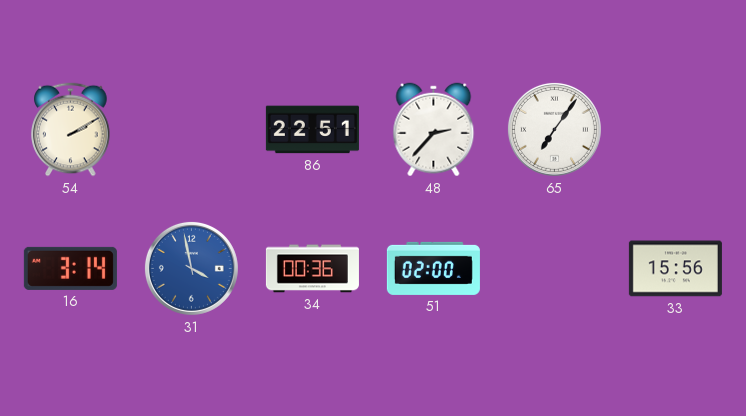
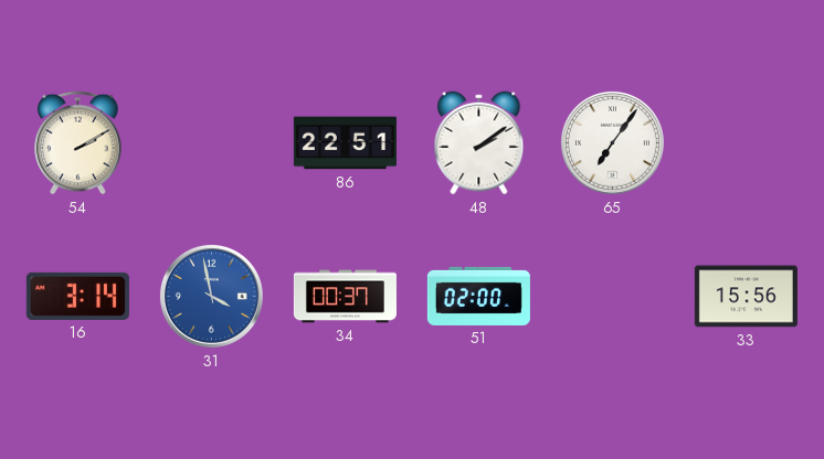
48: 2:37 -> 2:09 (479, 143)
34: 00:36 -> 00:37 (345, 297)
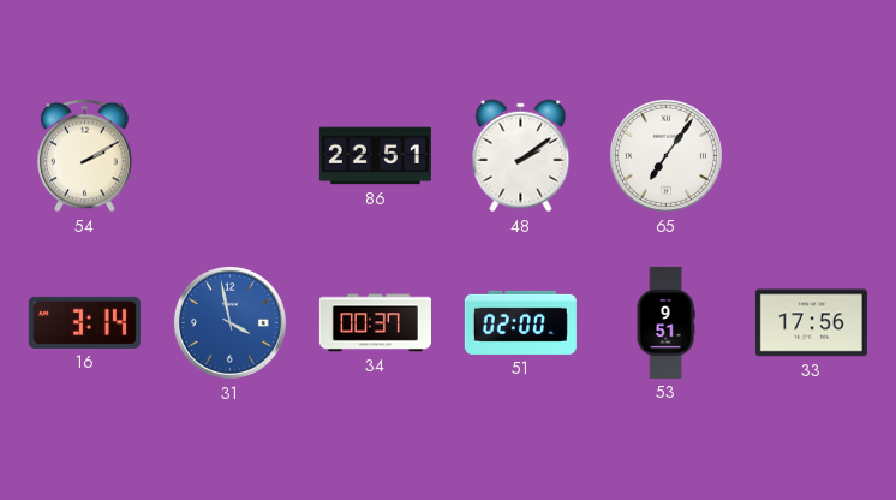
53: none -> 9:51 (665, 322)
33: 15:56 -> 17:56 (811, 323)
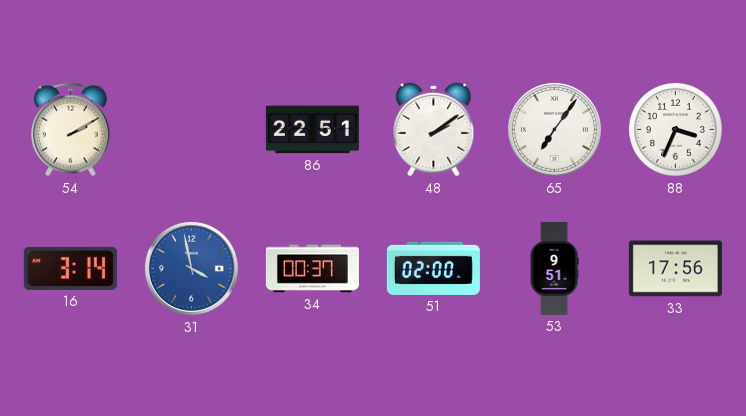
88: none -> 3:34 (675, 129)
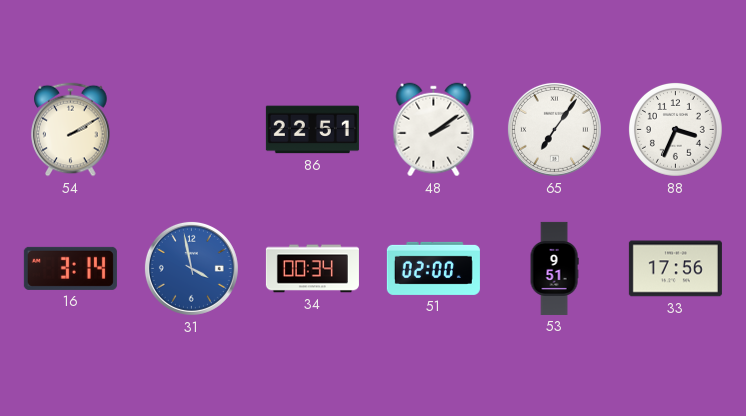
34: 00:37 -> 00:34 (312, 269)
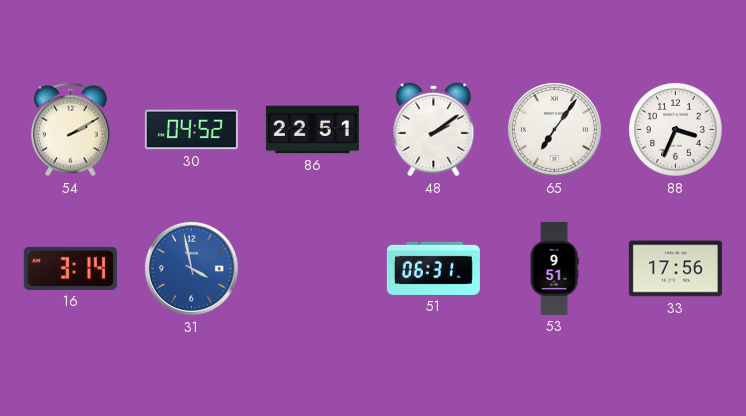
30: none -> 04:52 (191, 130)
34: 00:34 -> none (312, 269)
51: 02:00 -> 06:31 (433, 268)
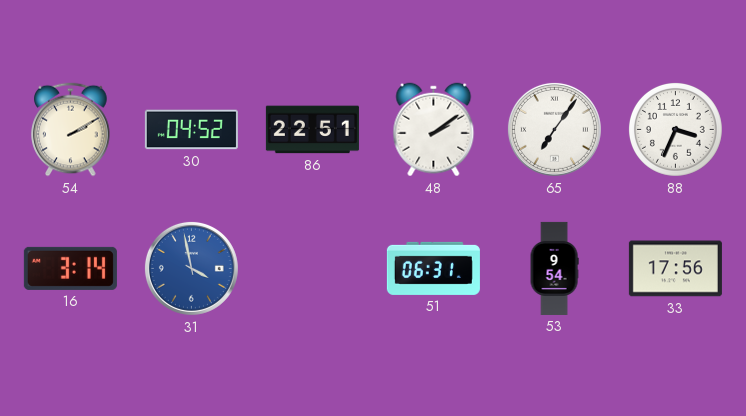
53: 9:51 -> 9:54 (554, 268)
